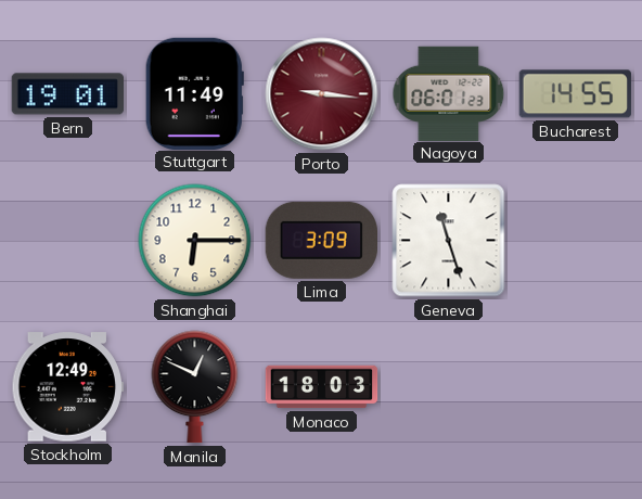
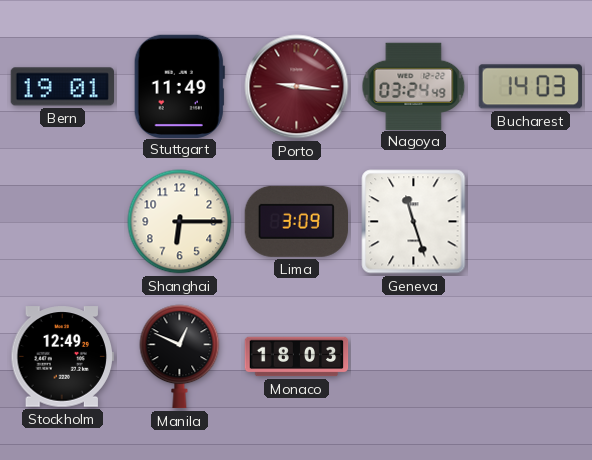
Nagoya: 06:01 -> 03:24 (414, 86)
Bucharest: 14:55 -> 14:03 (530, 87)
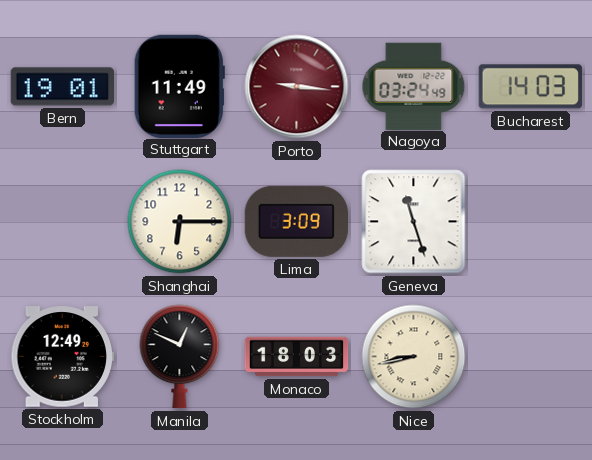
Nice: none -> 8:43 (414, 357)
